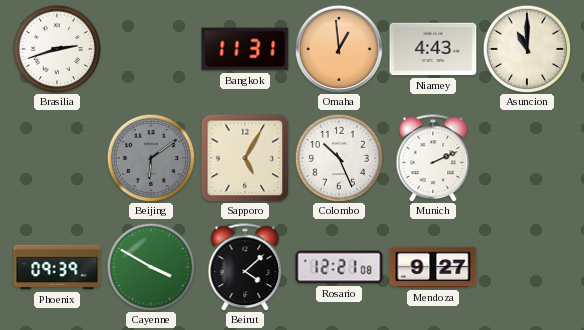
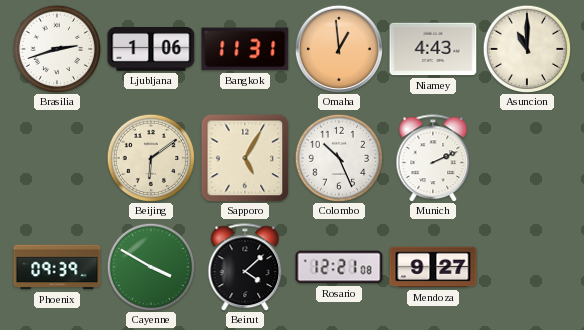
Ljubljana: none -> 1:06 (151, 50)
Beijing dial: grey -> cream (150, 157)
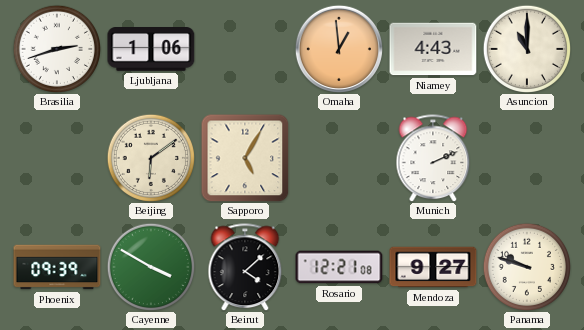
Bangkok: 11:31 -> none (245, 49)
Colombo: 10:26 -> none (338, 157)
Panama: none -> 9:48 (526, 266)
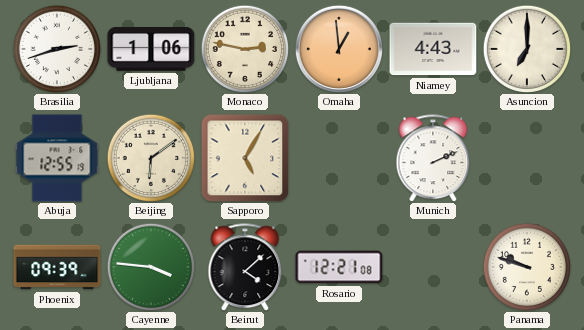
Monaco: none -> 2:47 (244, 48)
Asuncion: 11:00 -> 7:00 (526, 48)
Abuja: none -> 12:55 (57, 158)
Cayenne: 3:50 -> 3:46 (150, 266)
Mendoza: 9:27 -> none (433, 267)
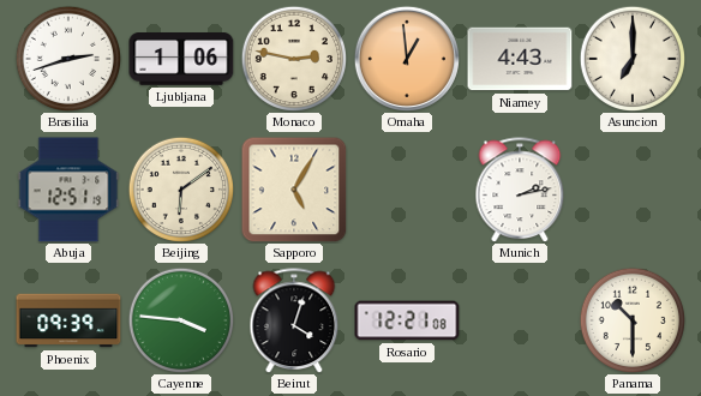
Abuja: 12:55 -> 12:51 (68, 190)
Munich: 2:11 -> 2:13 (520, 190)
Beirut: 4:08 -> 4:03 (294, 320)
Panama: 9:48 -> 10:30 (631, 319)
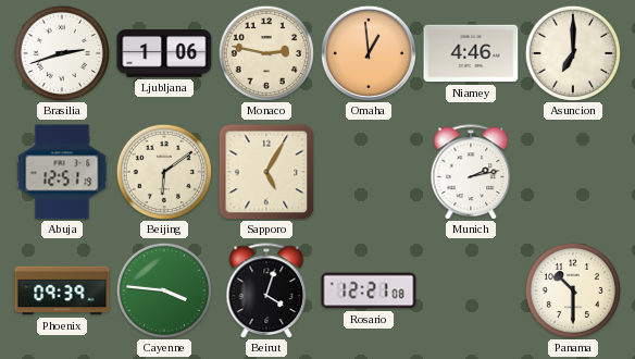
Niamey: 4:43 -> 4:46 (471, 53)
